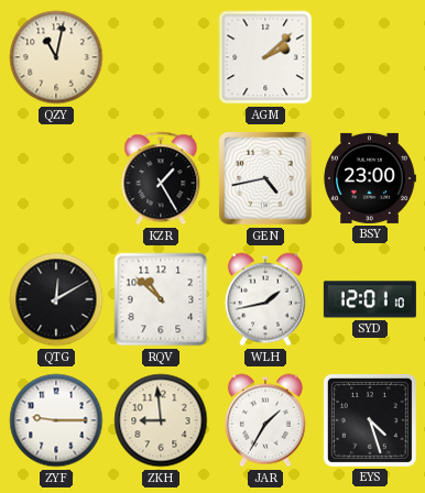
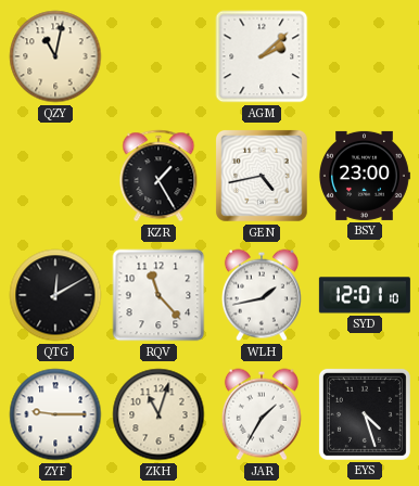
RQV: 10:52 -> 11:23 (158, 295)
ZKH: 8:59 -> 11:03 (158, 414)
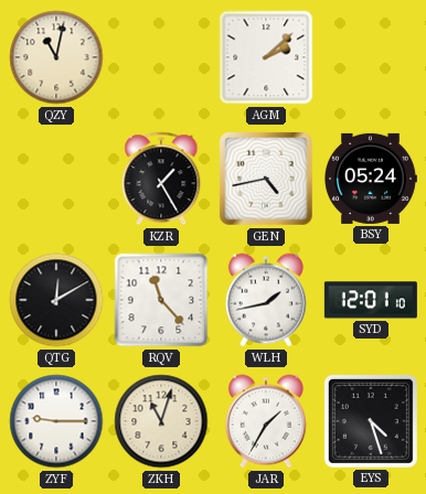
BSY: 23:00 -> 05:24 (371, 179)
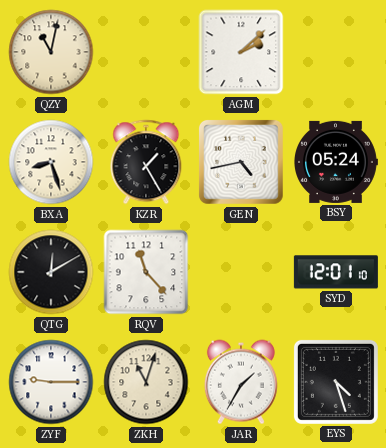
BXA: none -> 8:27 (51, 162)
WLH: 1:43 -> none (266, 300)
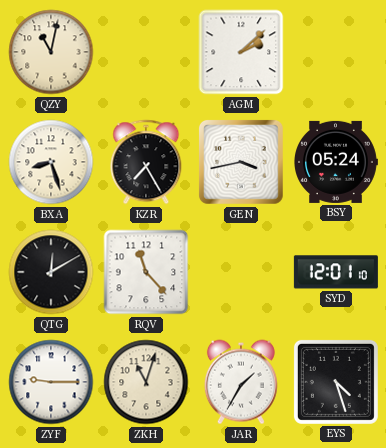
KZR: 1:25 -> 7:25 (146, 162)
GEN: 4:43 -> 3:43 (241, 162)
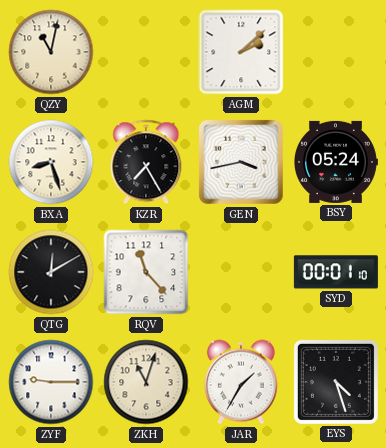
SYD: 12:01 -> 00:01 (336, 272)
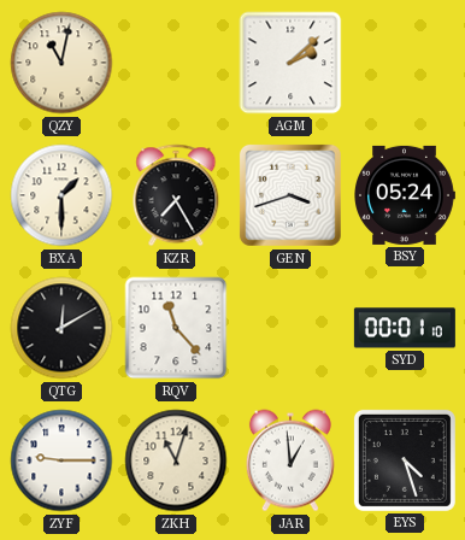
BXA: 8:27 -> 1:30 (61, 195)
GEN: 3:43 -> 3:42 (290, 195)
JAR: 1:35 -> 12:59 (290, 460)
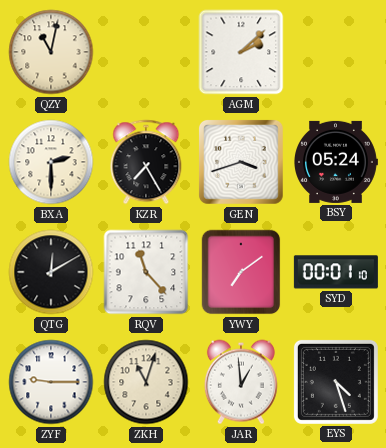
BXA: 1:30 -> 2:30 (51, 162)
YWY: none -> 7:09 (241, 272)
